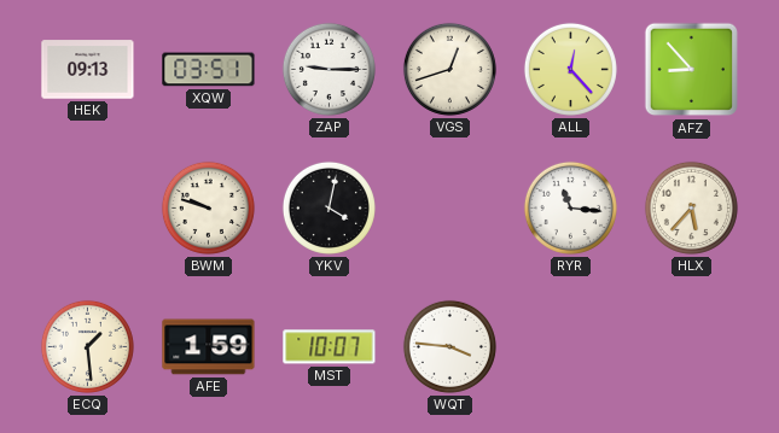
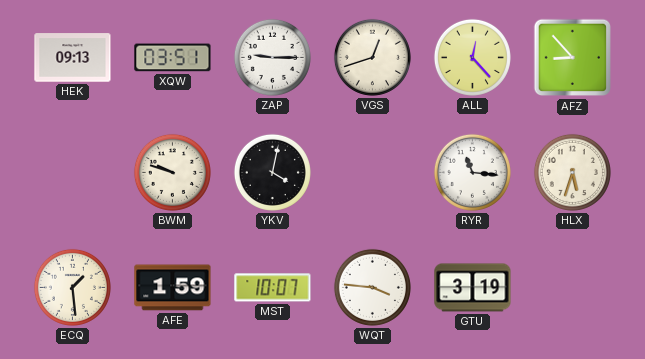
HLX: 5:37 -> 5:33 (572, 172)
GTU: none -> 3:19 (473, 288)
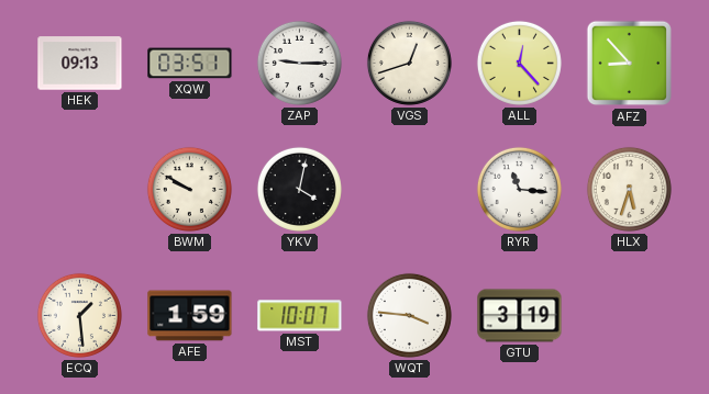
BWM: 9:48 -> 9:50 (189, 189)
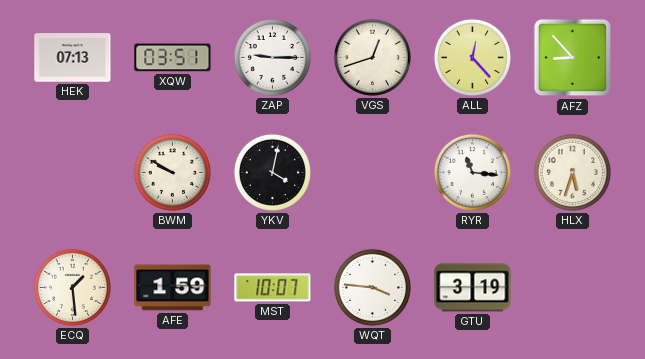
HEK: 09:13 -> 07:13 (73, 58)
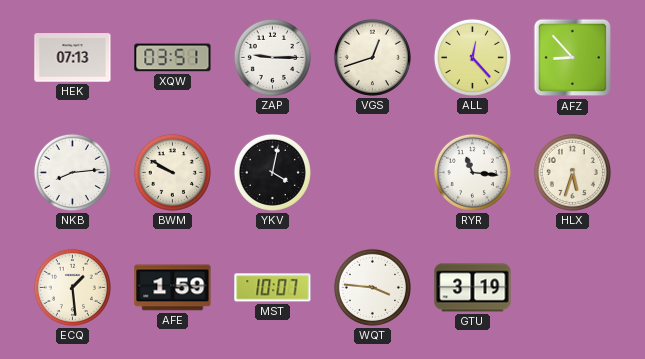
NKB: none -> 8:14 (72, 172)
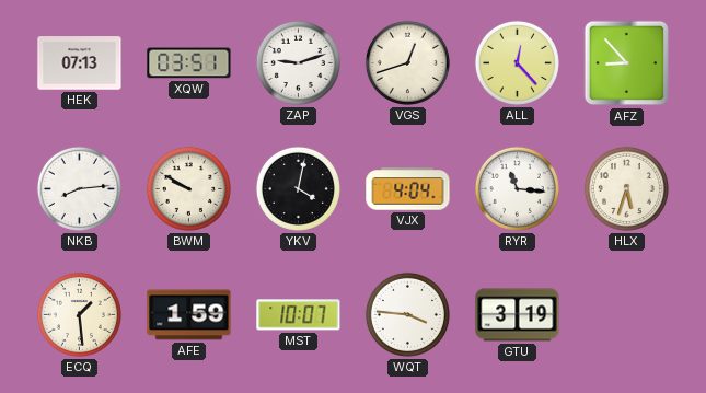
ZAP: 9:15 -> 9:12 (298, 62)
VJX: none -> 4:04 (408, 189)
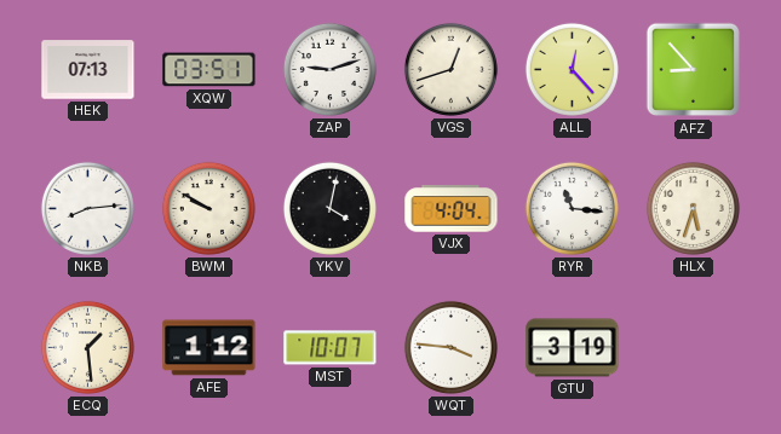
AFE: 1:59 -> 1:12 (209, 348)
